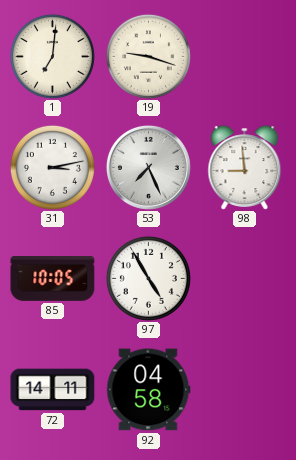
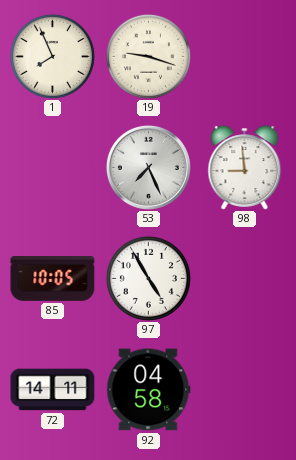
1: 7:01 -> 7:56 (52, 56)
31: 3:13 -> none (52, 167)
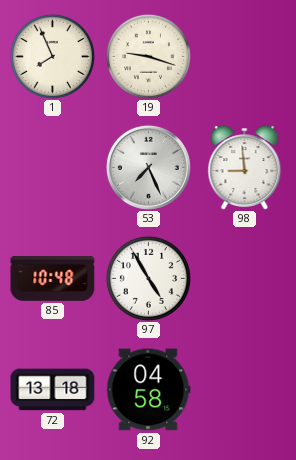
85: 10:05 -> 10:48 (53, 279)
72: 14:11 -> 13:18 (53, 390)
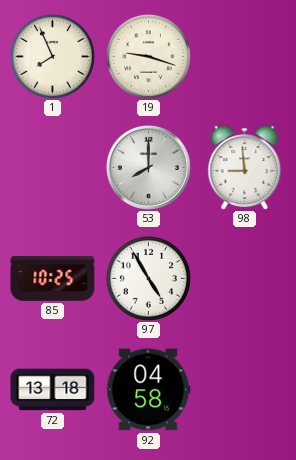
53: 7:26 -> 8:00 (148, 167)
85: 10:48 -> 10:25 (53, 279)
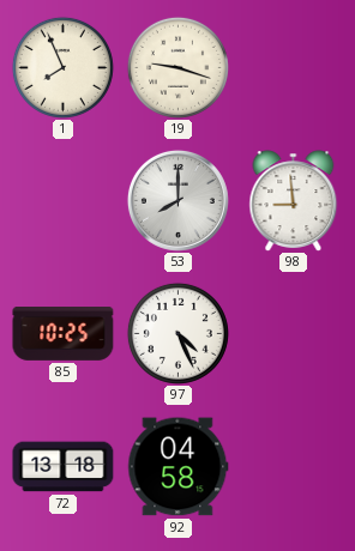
97: 4:55 -> 4:26 (177, 333)
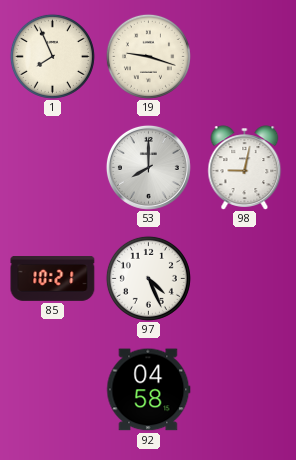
98: 8:59 -> 9:02 (245, 168)
85: 10:25 -> 10:21 (53, 279)
72: 13:18 -> none (64, 467)
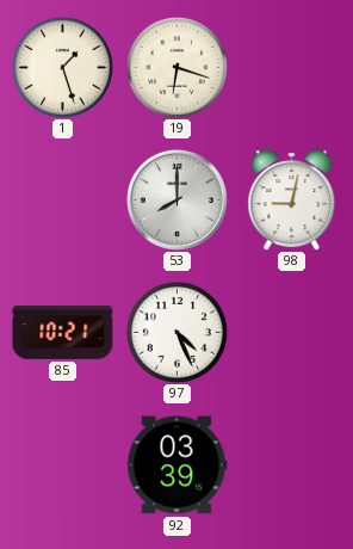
1: 7:56 -> 1:27 (62, 67)
19: 9:18 -> 6:18 (176, 67)
92: 04:58 -> 03:39 (178, 465)
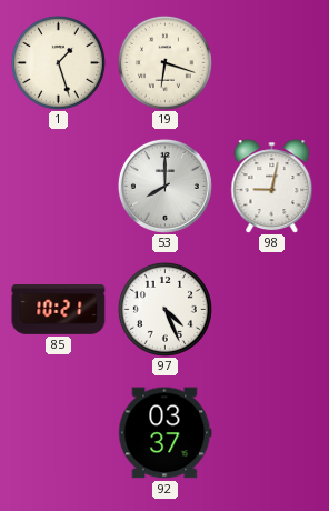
92: 03:39 -> 03:37 (166, 433)
